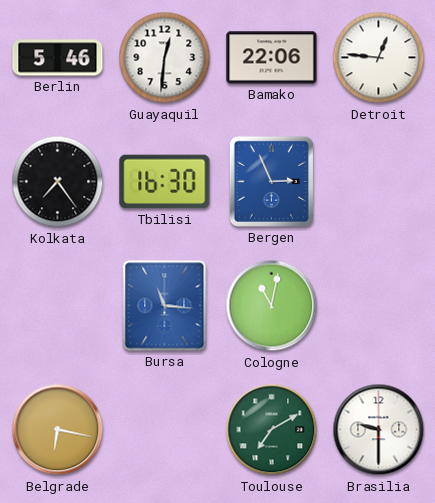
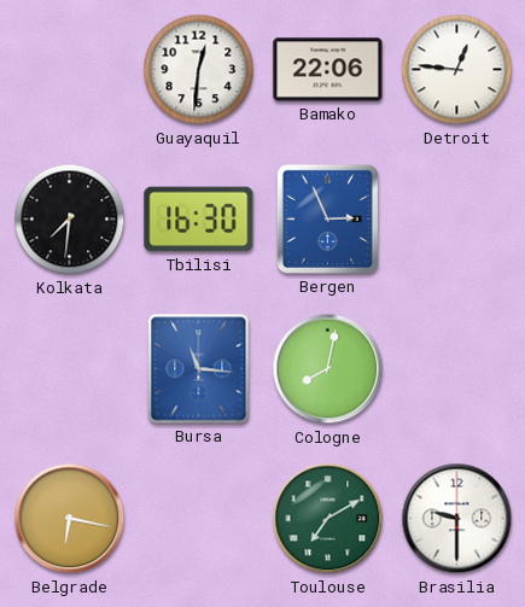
Berlin: 5:46 -> none (58, 58)
Kolkata: 7:24 -> 7:31 (70, 220)
Cologne: 11:02 -> 8:02 (328, 369)
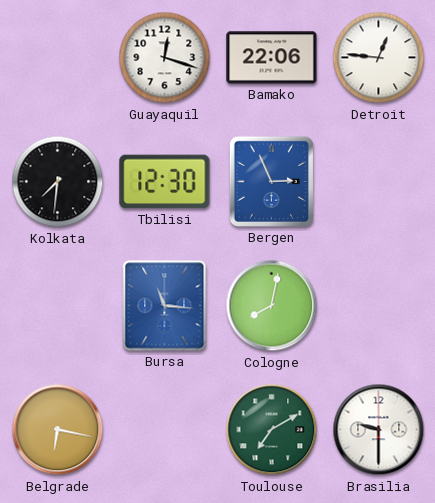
Guayaquil: 12:31 -> 12:18 (165, 58)
Tbilisi: 16:30 -> 12:30 (165, 182)
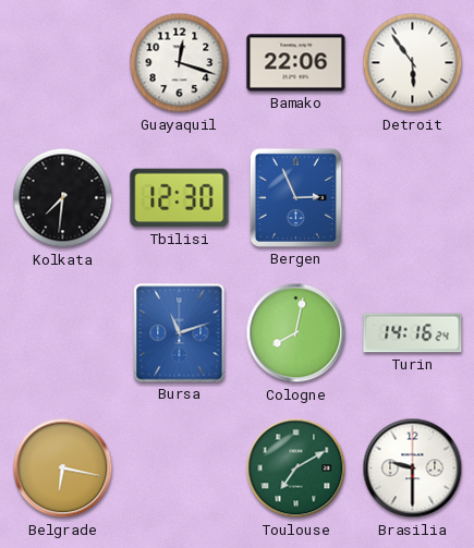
Detroit: 12:46 -> 5:54 (413, 63)
Bursa: 11:16 -> 11:12 (180, 333)
Turin: none -> 14:16 (413, 333)
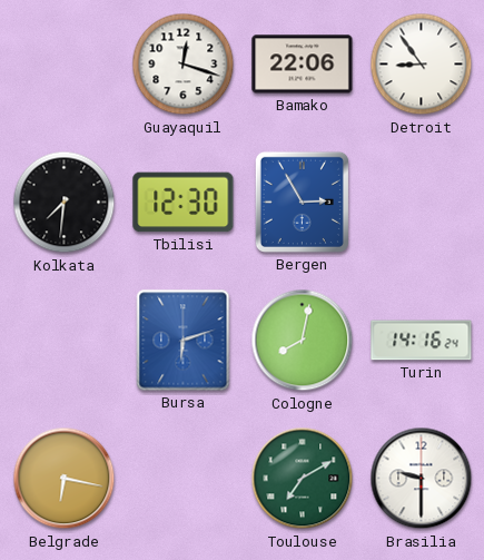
Detroit: 5:54 -> 8:54 (422, 65)
Bergen: 2:56 -> 2:55 (302, 202)
Bursa: 11:12 -> 6:12 (184, 341)
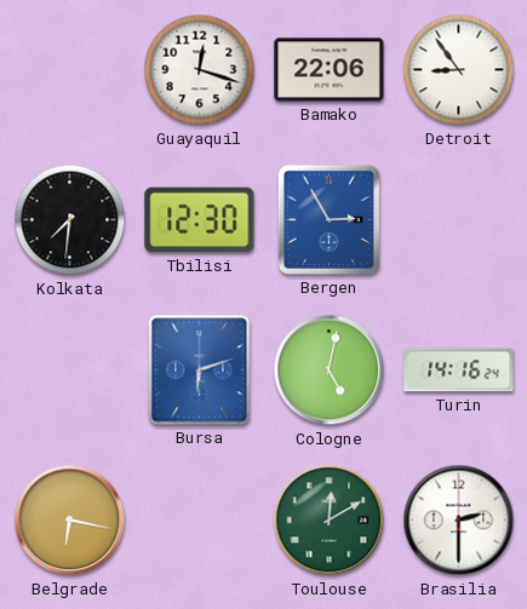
Cologne: 8:02 -> 5:02 (330, 370)
Toulouse: 7:10 -> 12:10 (330, 521)
Brasilia: 9:30 -> 2:30 (459, 521)
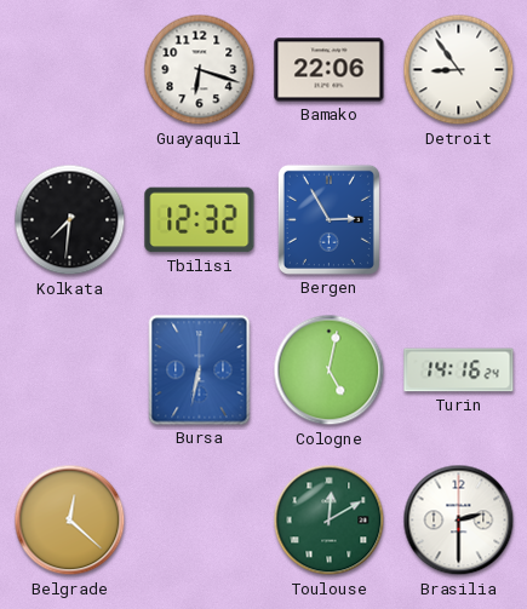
Guayaquil: 12:18 -> 6:18 (200, 70)
Tbilisi: 12:30 -> 12:32 (200, 220)
Bursa: 6:12 -> 6:32 (200, 370)
Belgrade: 6:17 -> 12:22 (70, 521)
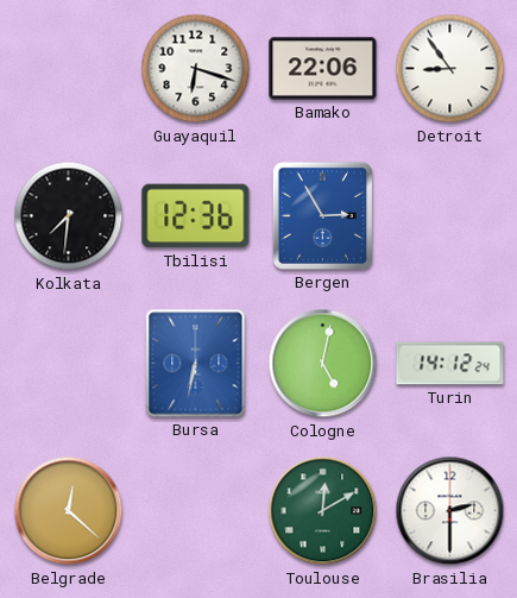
Tbilisi: 12:32 -> 12:36 (196, 216)
Turin: 14:16 -> 14:12 (450, 364)
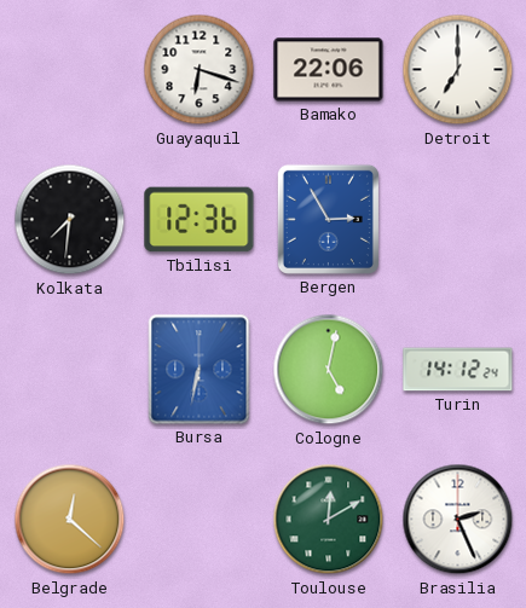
Detroit: 8:54 -> 7:00 (458, 70)
Brasilia: 2:30 -> 2:26 (458, 520)
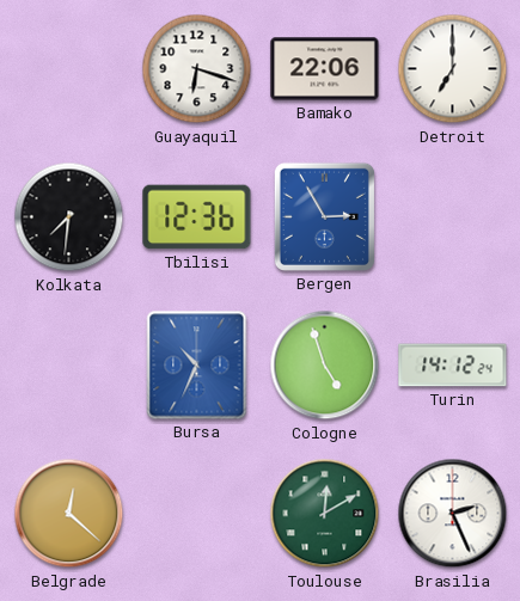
Bursa: 6:32 -> 10:34 (197, 366)
Cologne: 5:02 -> 4:57 (325, 366)
